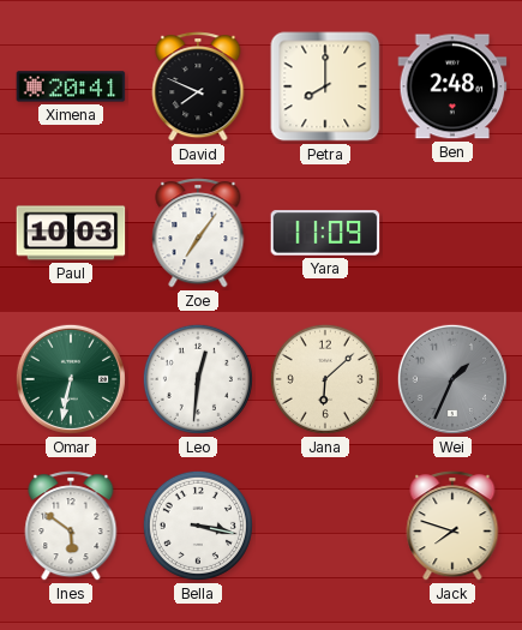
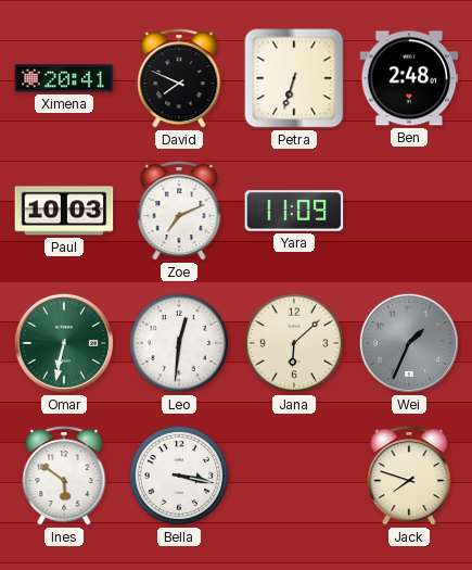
Petra: 8:00 -> 6:33 (294, 78)
Zoe: 7:06 -> 7:11 (179, 211)
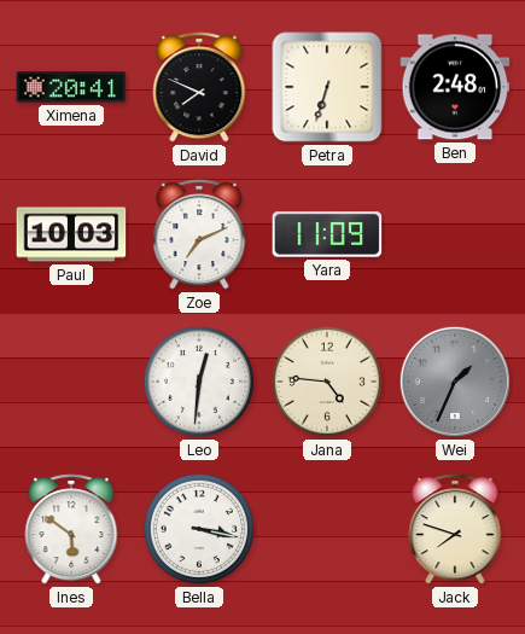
Omar: 6:32 -> none (64, 343)
Jana: 6:08 -> 4:46 (327, 382)
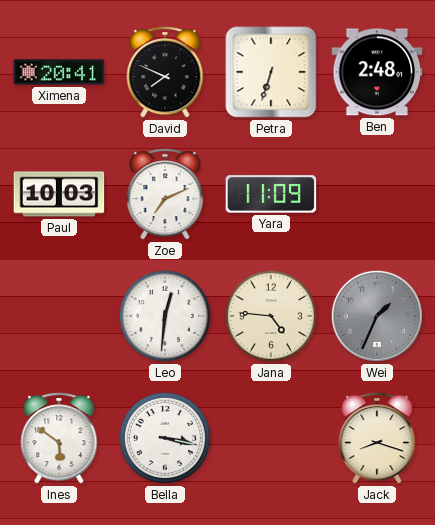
Jack: 7:48 -> 8:18 (377, 438)
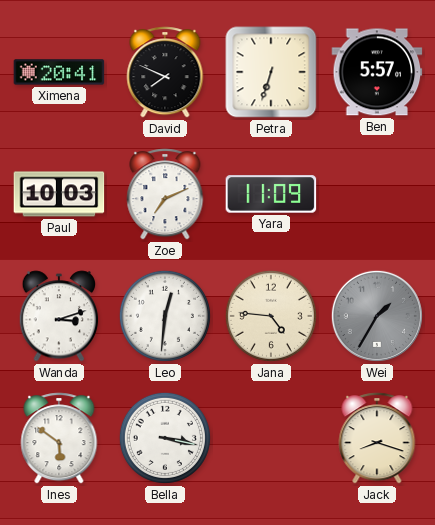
Ben: 2:48 -> 5:57 (377, 72)
Wanda: none -> 3:12 (59, 316)
Wei: 1:34 -> 1:35 (377, 316)
